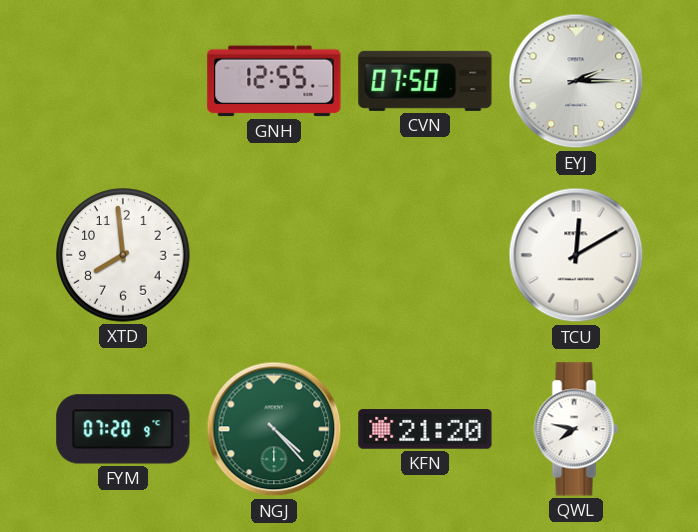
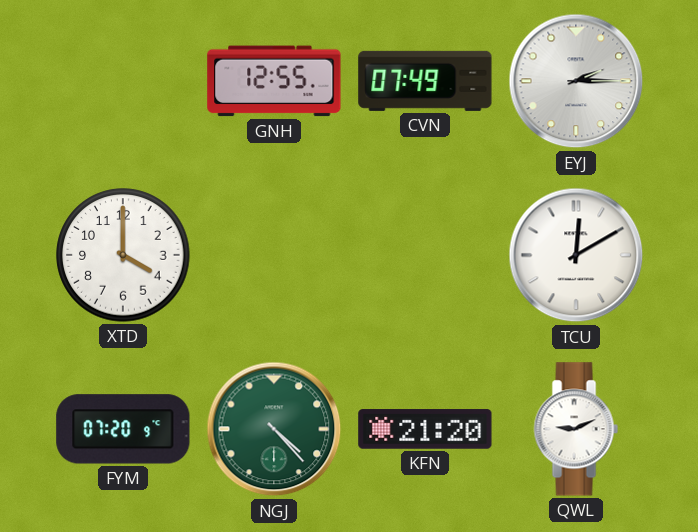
CVN: 07:50 -> 07:49 (425, 81)
XTD: 7:59 -> 4:00 (123, 255)
QWL: 7:47 -> 9:11 (576, 429)
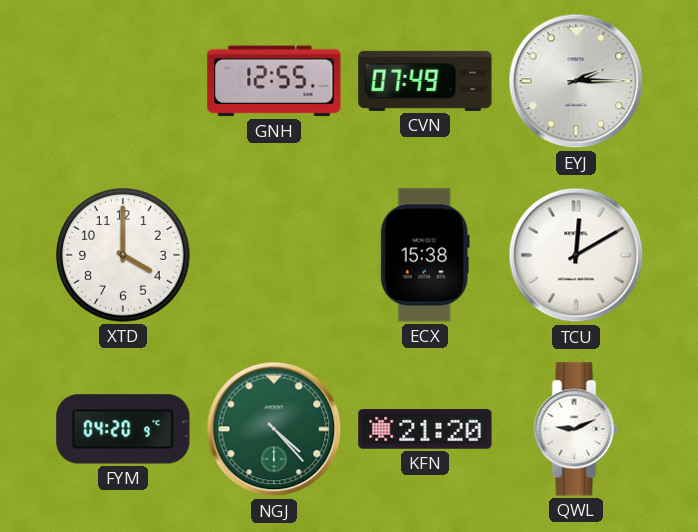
ECX: none -> 15:38 (425, 255)
FYM: 07:20 -> 04:20 (123, 429)
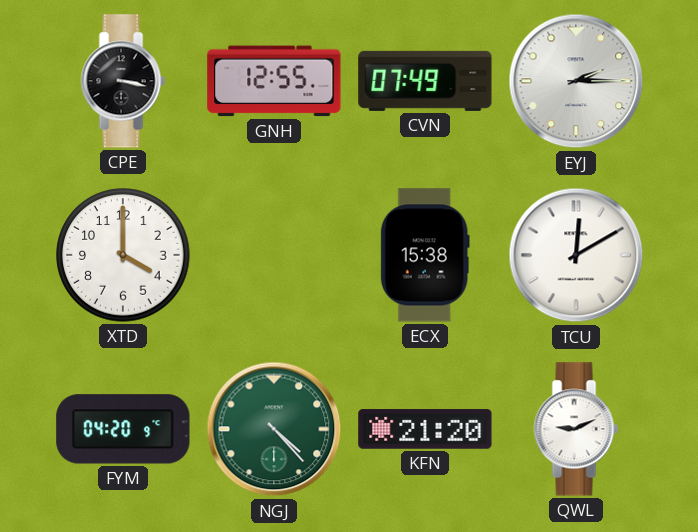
CPE: none -> 3:17 (123, 81)
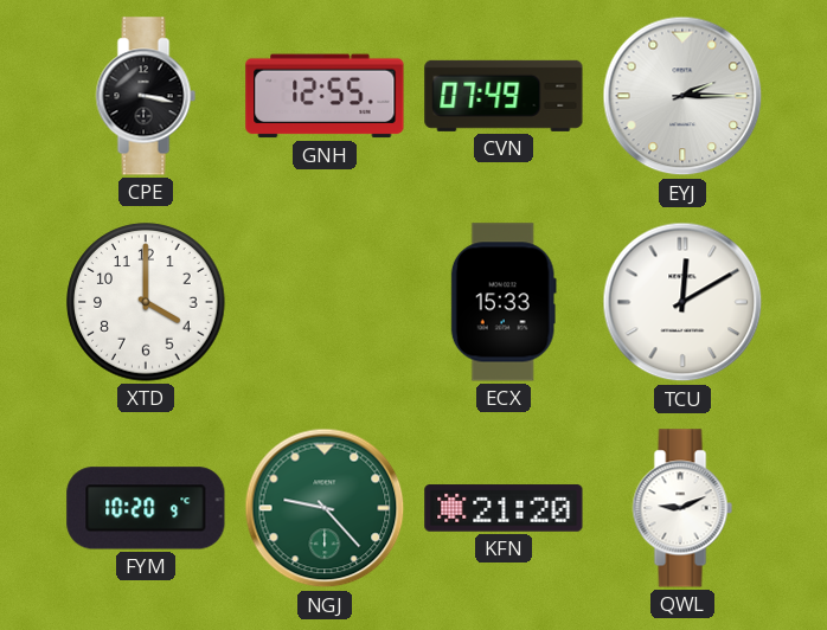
ECX: 15:38 -> 15:33 (504, 302)
FYM: 04:20 -> 10:20 (146, 508)
NGJ: 4:23 -> 9:23 (325, 508)
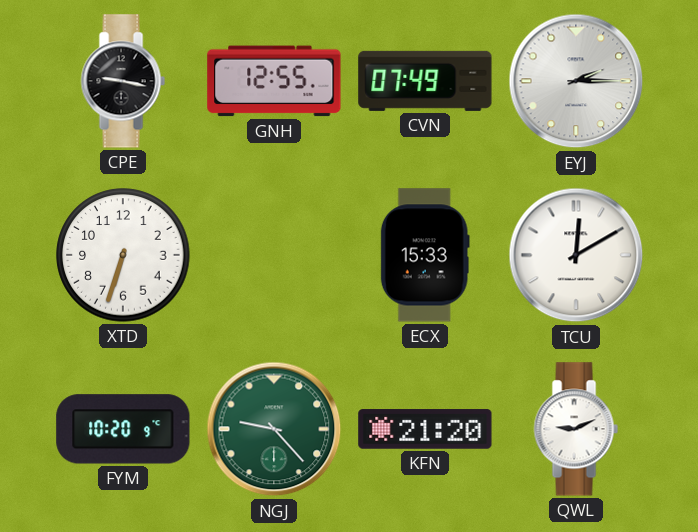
CPE: 3:17 -> 9:17 (123, 81)
XTD: 4:00 -> 6:33 (123, 255)
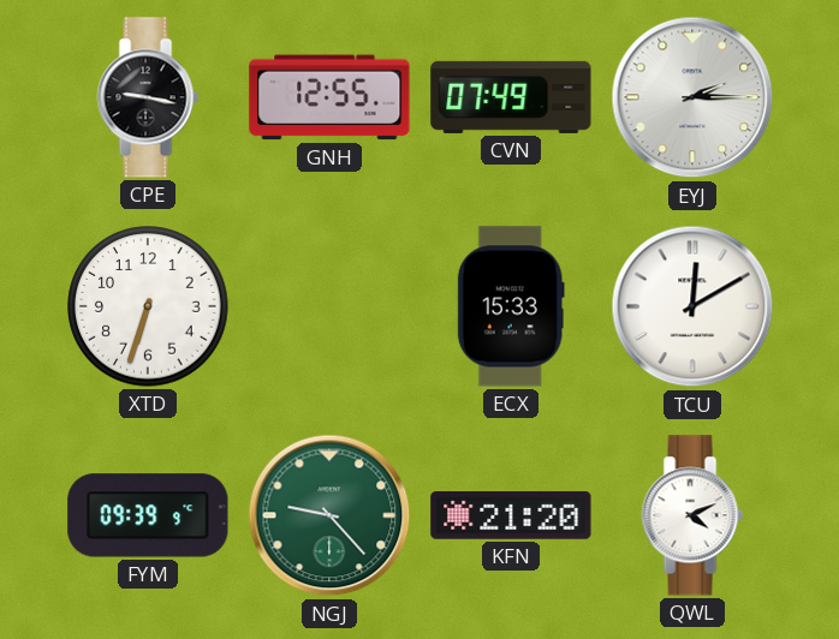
FYM: 10:20 -> 09:39 (148, 515)
QWL: 9:11 -> 4:11 (692, 515)
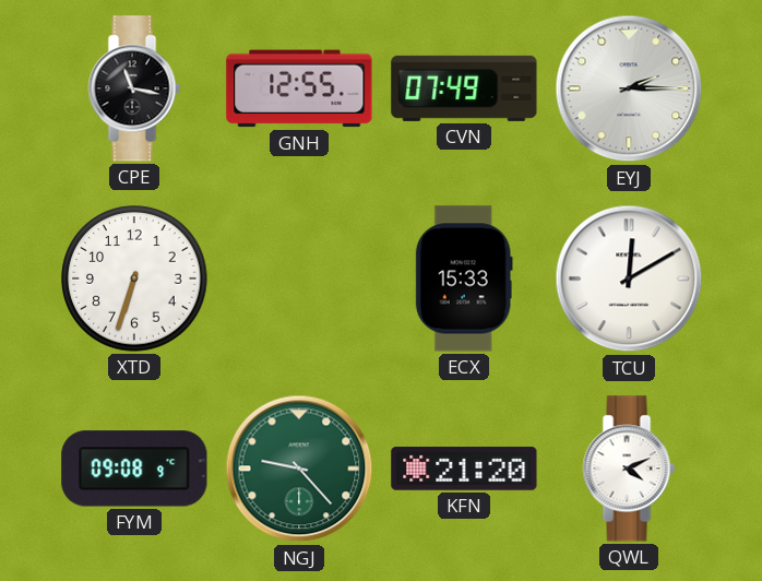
CPE: 9:17 -> 11:17 (134, 88)
FYM: 09:39 -> 09:08 (134, 469)
